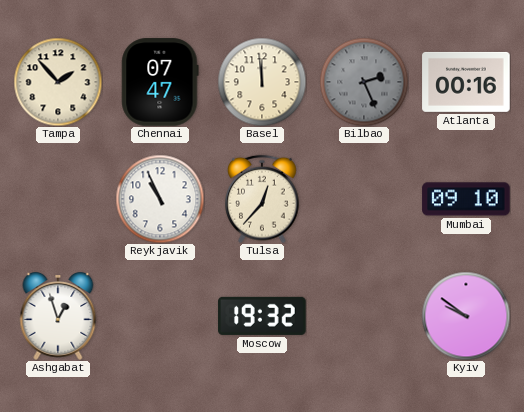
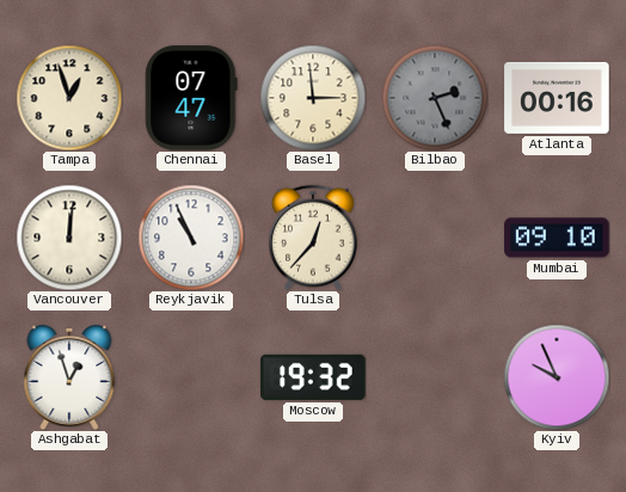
Tampa: 1:53 -> 12:57 (69, 98)
Basel: 11:59 -> 2:59 (313, 98)
Vancouver: none -> 12:01 (69, 238)
Kyiv: 9:51 -> 9:56 (557, 377)
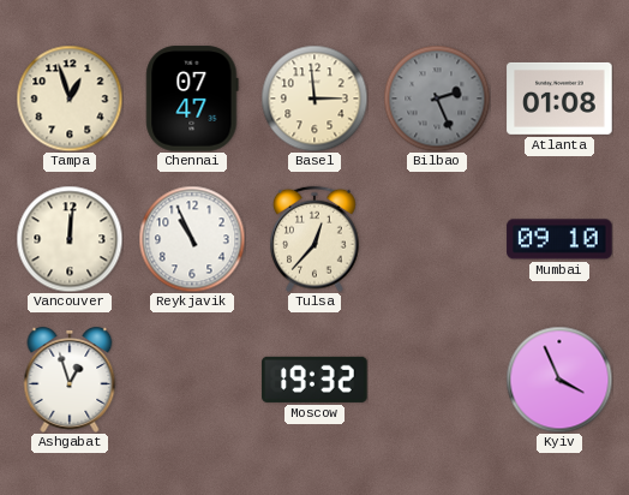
Atlanta: 00:16 -> 01:08 (559, 99)
Kyiv: 9:56 -> 3:56 (559, 380)
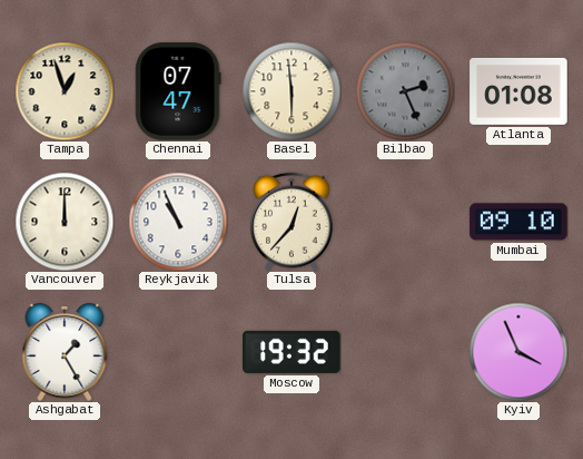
Basel: 2:59 -> 5:59 (291, 91)
Vancouver: 12:01 -> 12:00 (65, 222)
Ashgabat: 12:57 -> 1:25 (65, 353)
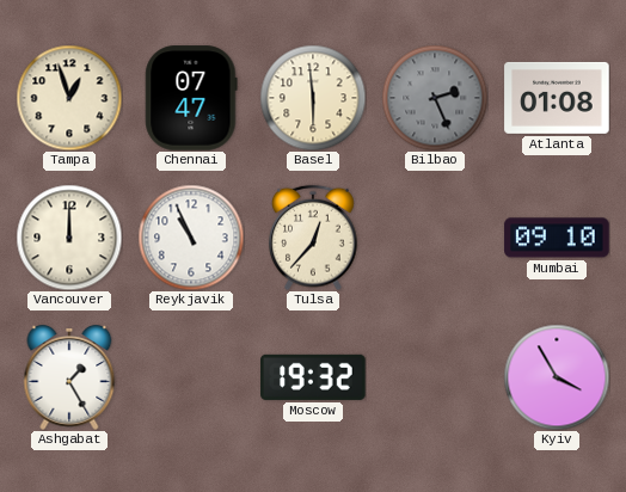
Kyiv: 3:56 -> 3:55 (557, 377)
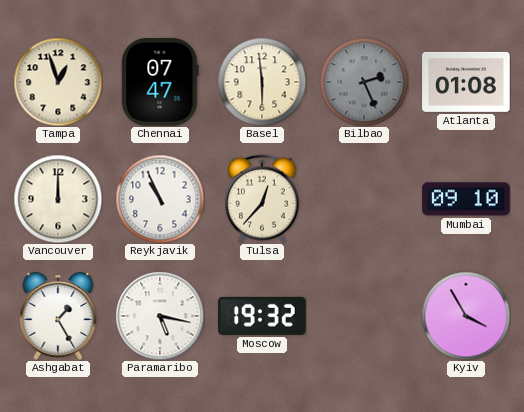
Paramaribo: none -> 5:17 (160, 316)
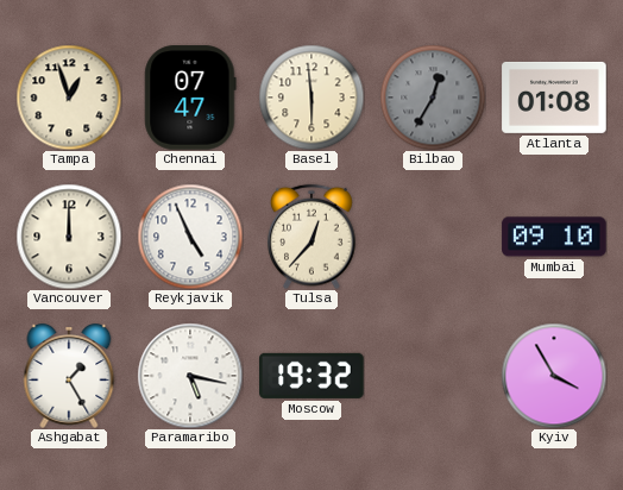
Bilbao: 2:26 -> 12:35 (433, 98)
Reykjavik: 10:56 -> 4:56 (190, 237)
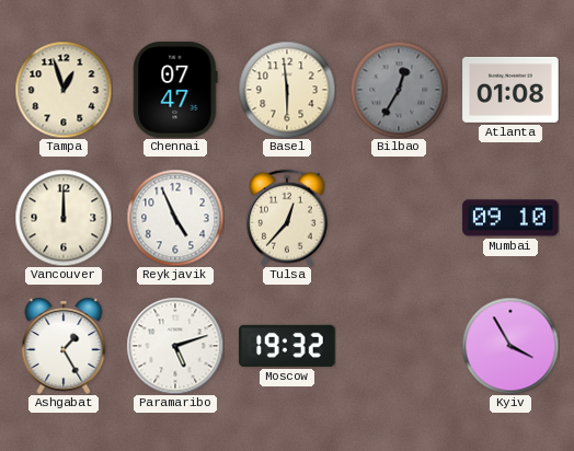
Paramaribo: 5:17 -> 5:12 (175, 346)
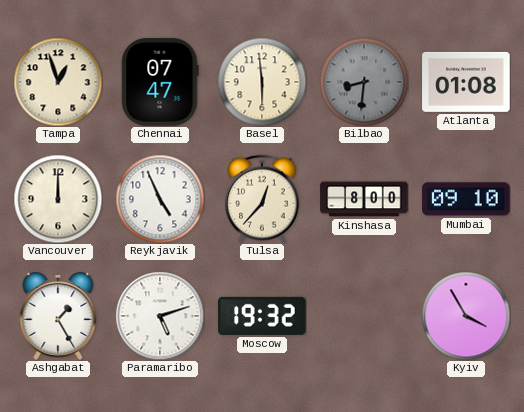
Bilbao: 12:35 -> 8:31 (364, 82)
Kinshasa: none -> 8:00 (364, 199)
